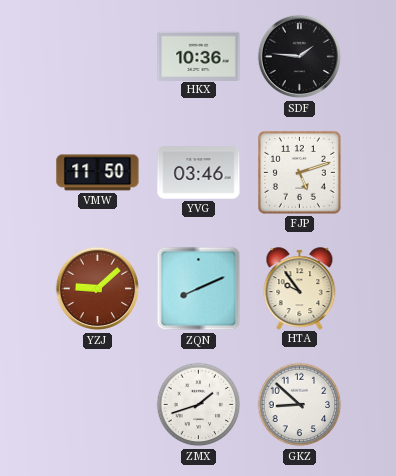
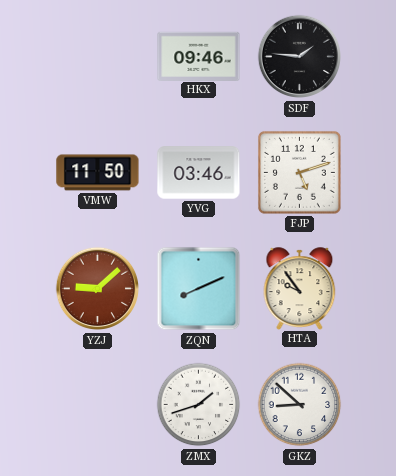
HKX: 10:36 -> 09:46 (199, 56)
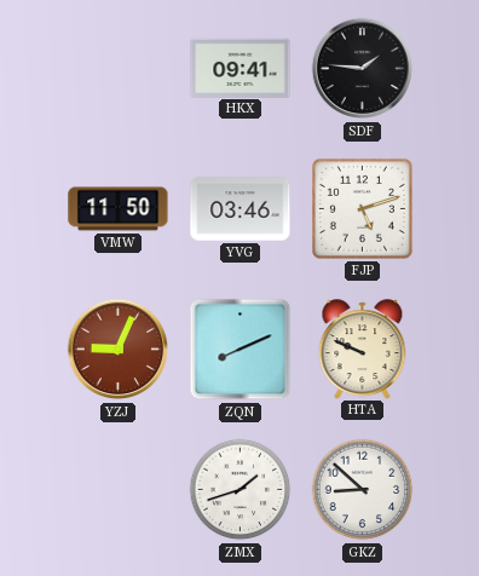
HKX: 09:46 -> 09:41 (241, 68)
YZJ: 9:08 -> 9:04 (119, 350)
HTA: 9:54 -> 9:49 (363, 349)
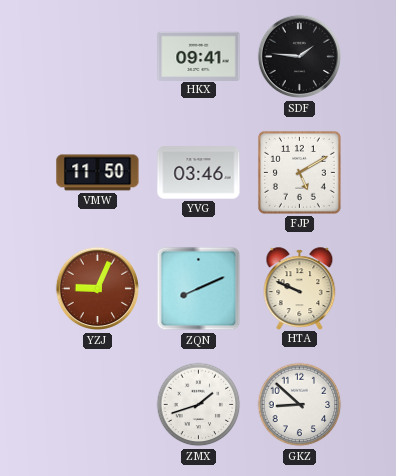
FJP: 5:12 -> 5:10 (299, 172)
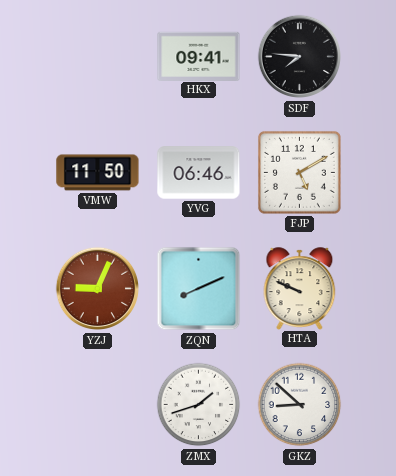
SDF: 1:46 -> 7:46 (300, 57)
YVG: 03:46 -> 06:46 (199, 173)
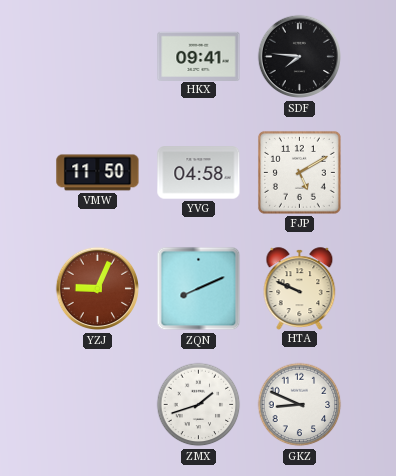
YVG: 06:46 -> 04:58 (199, 173)
GKZ: 8:52 -> 8:49 (300, 405)
